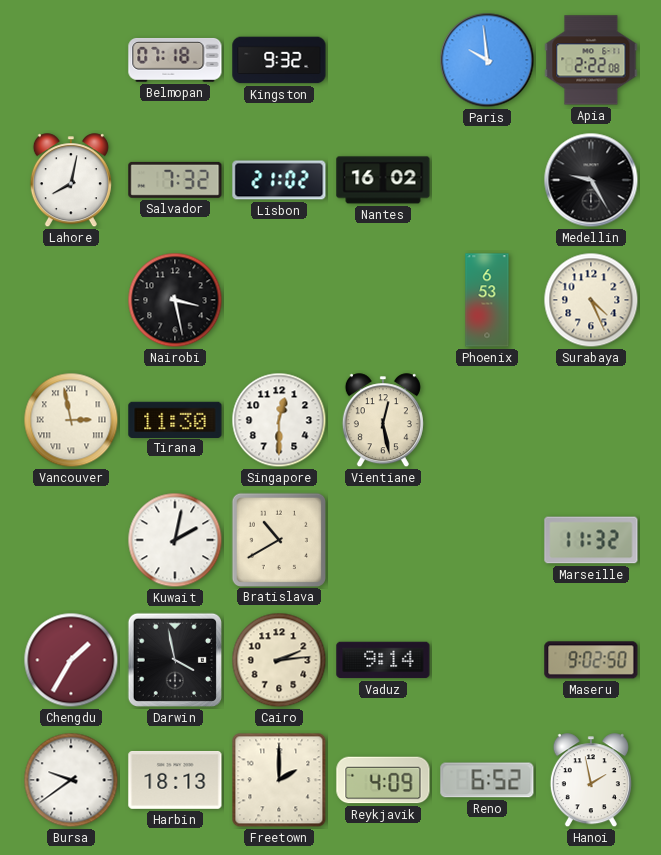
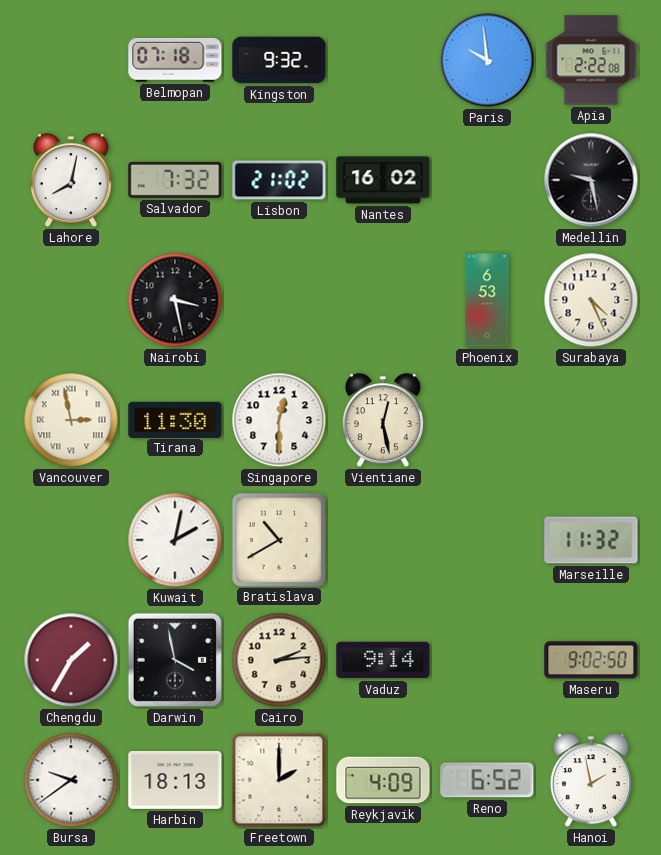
Medellin: 9:25 -> 9:28 (591, 180)
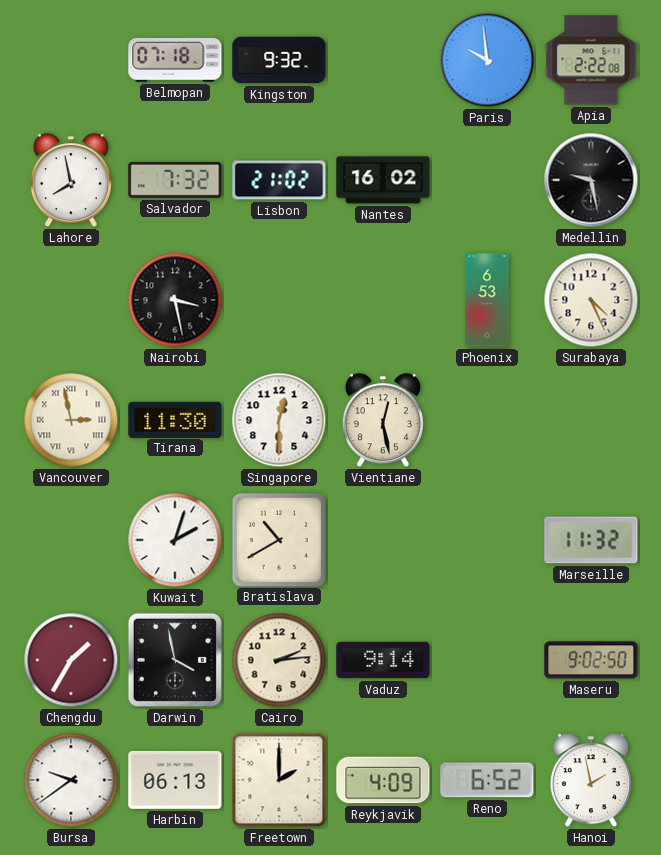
Lahore: 8:02 -> 7:58 (71, 181)
Kuwait: 2:02 -> 2:03 (175, 540)
Harbin: 18:13 -> 06:13 (175, 780)
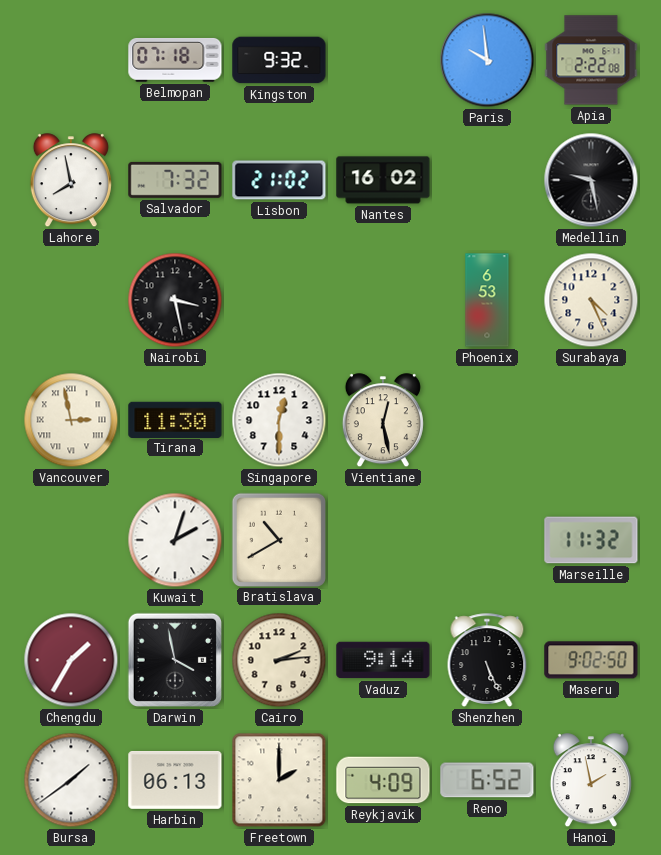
Shenzhen: none -> 5:26 (487, 660)
Bursa: 9:39 -> 1:39 (71, 780)
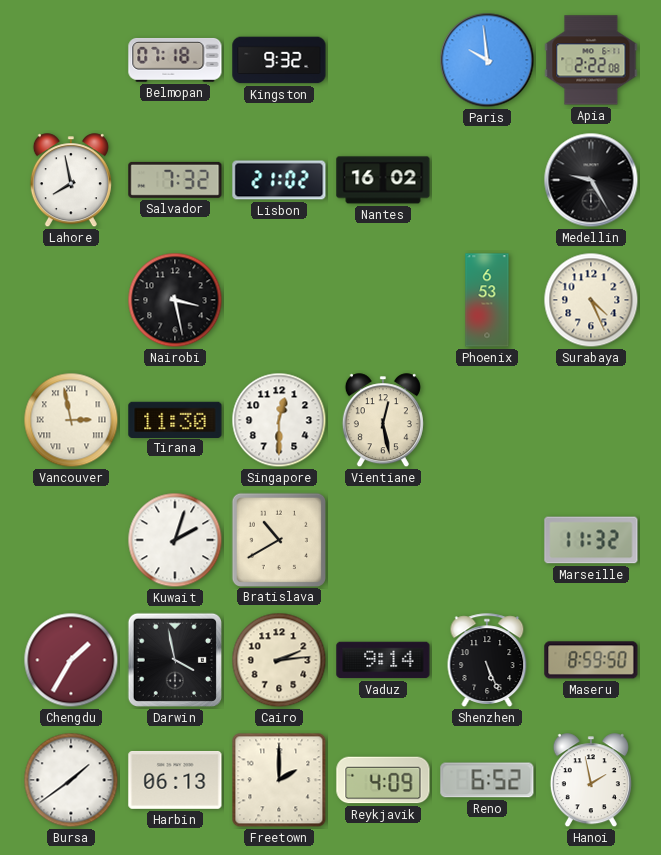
Medellin: 9:28 -> 9:25 (591, 180)
Maseru: 9:02 -> 8:59 (591, 660)
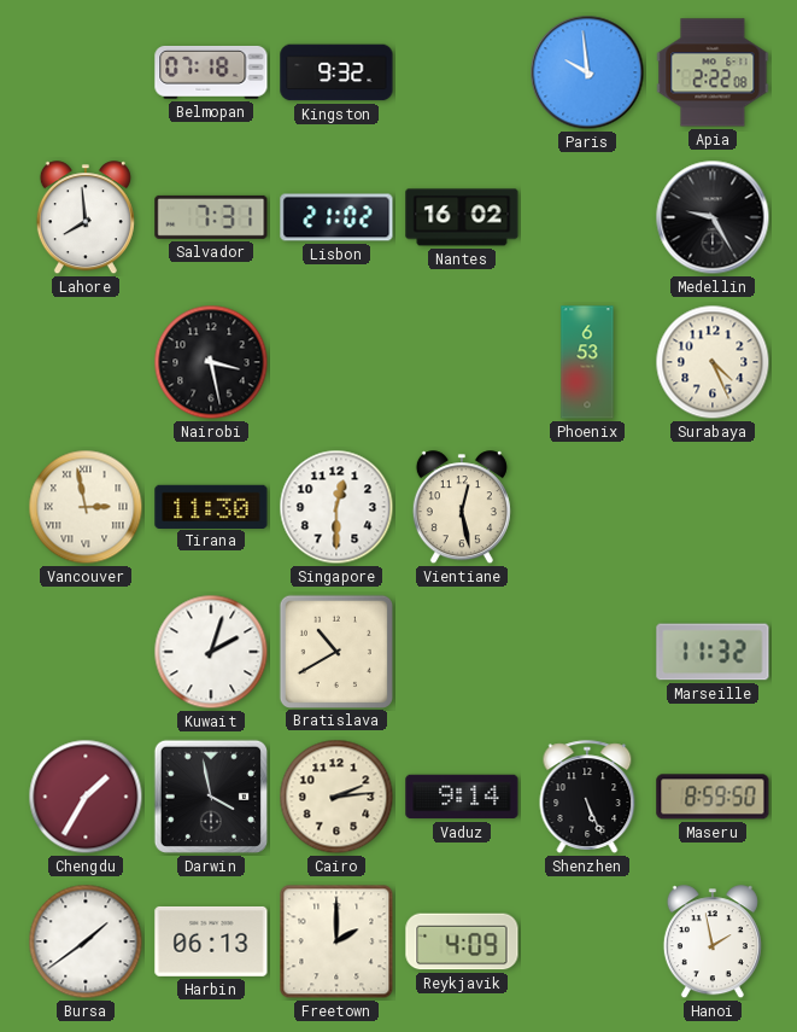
Lahore: 7:58 -> 7:59 (86, 218)
Salvador: 7:32 -> 7:31 (211, 217)
Reno: 6:52 -> none (487, 780)
